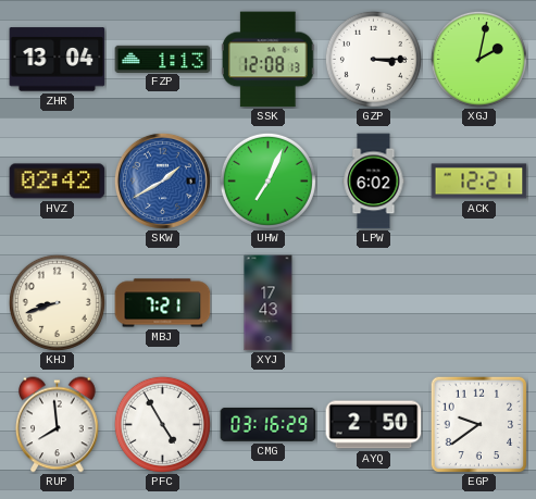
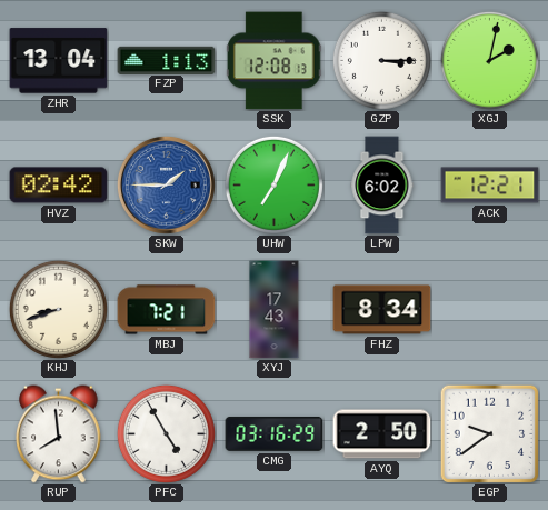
SKW: 1:40 -> 1:45 (166, 184)
FHZ: none -> 8:34 (382, 310)
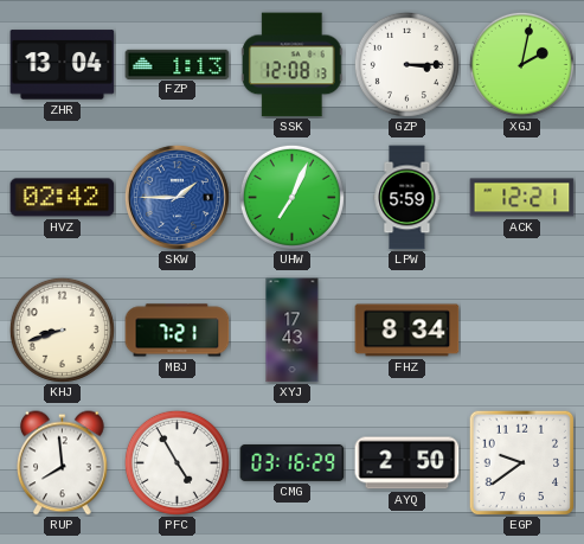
LPW: 6:02 -> 5:59 (407, 198)
